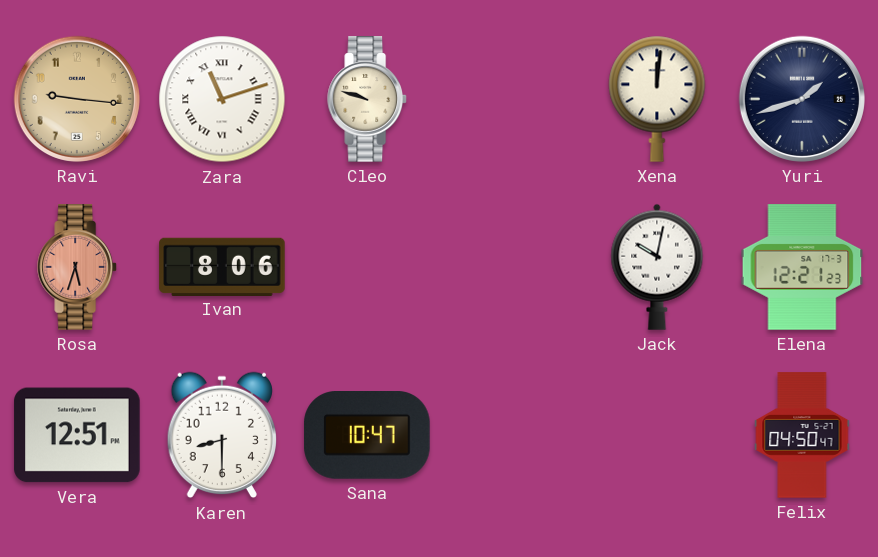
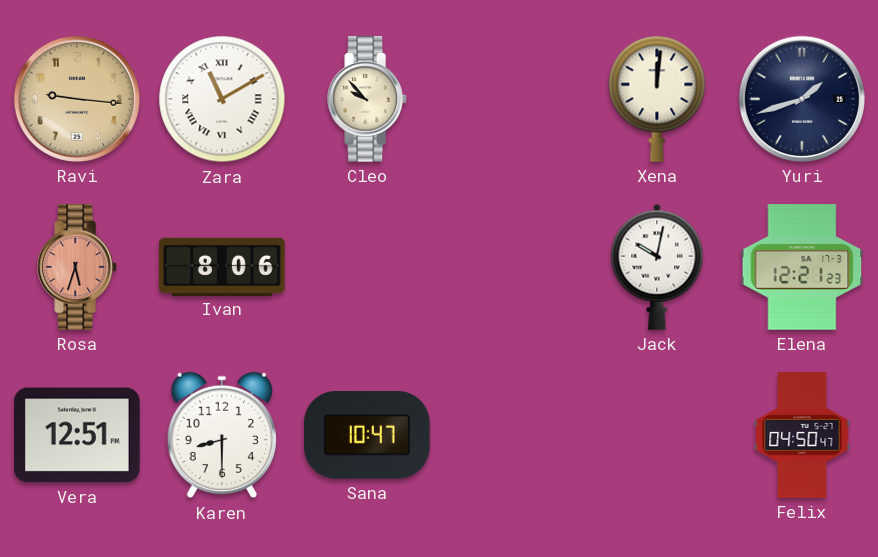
Zara: 11:12 -> 11:10 (222, 99)
Cleo: 9:48 -> 9:53 (368, 99)
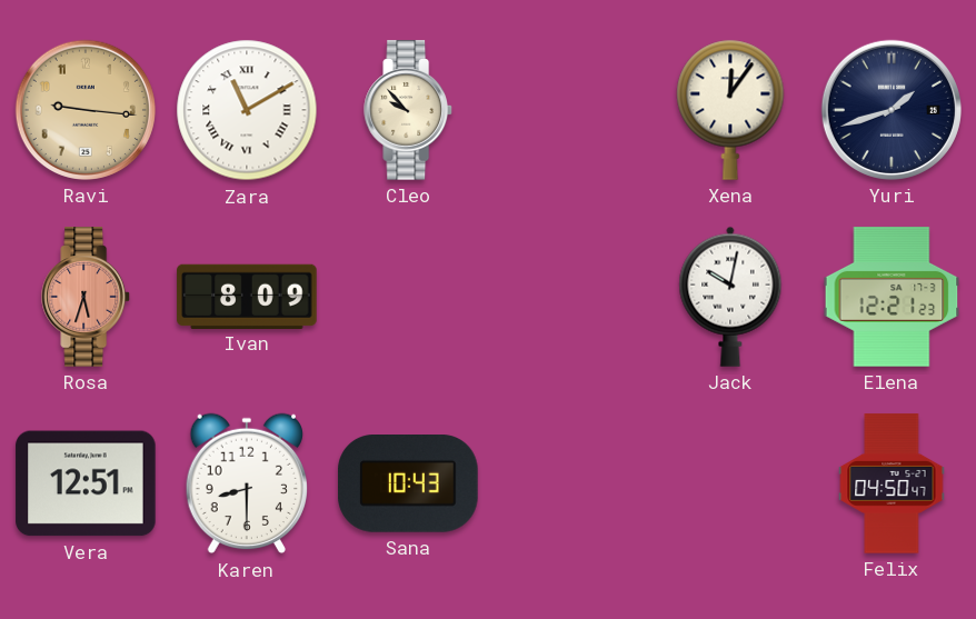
Xena: 12:01 -> 12:06 (730, 110)
Ivan: 8:06 -> 8:09 (247, 296)
Sana: 10:47 -> 10:43 (408, 485)
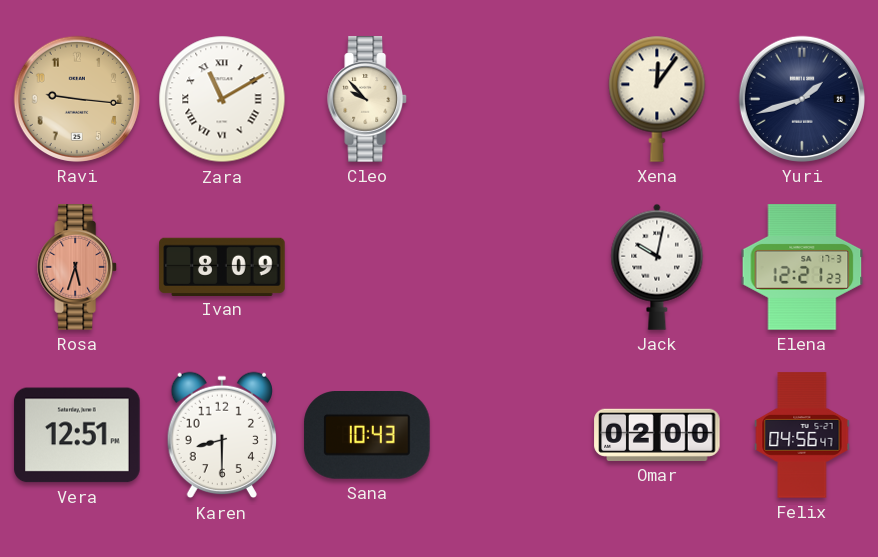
Omar: none -> 02:00 (657, 435)
Felix: 04:50 -> 04:56 (802, 435)
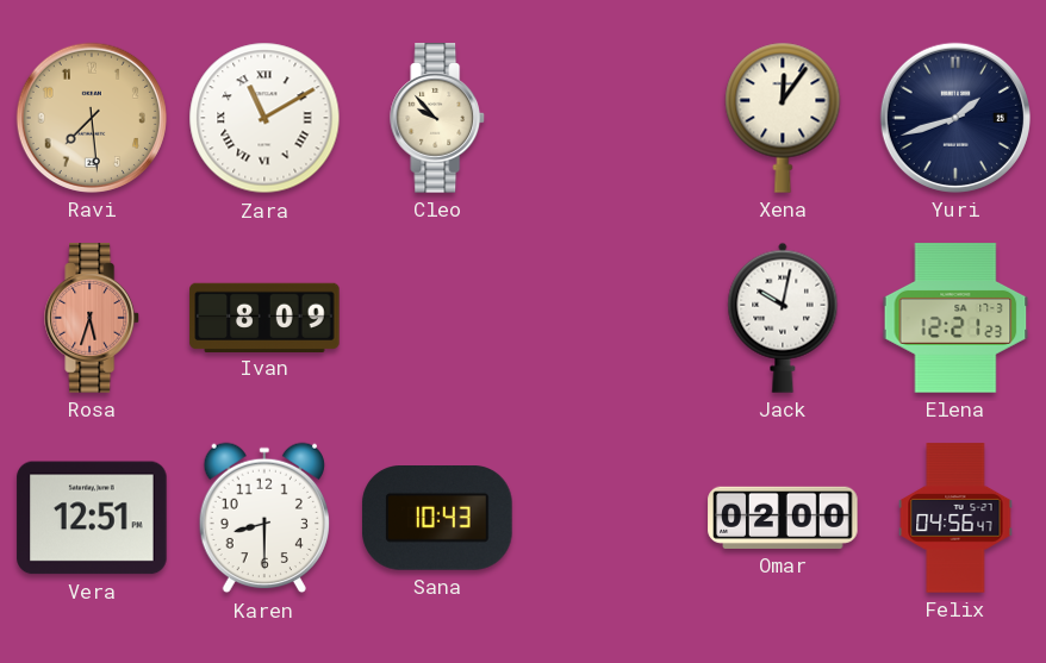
Ravi: 9:16 -> 7:29 (92, 118)
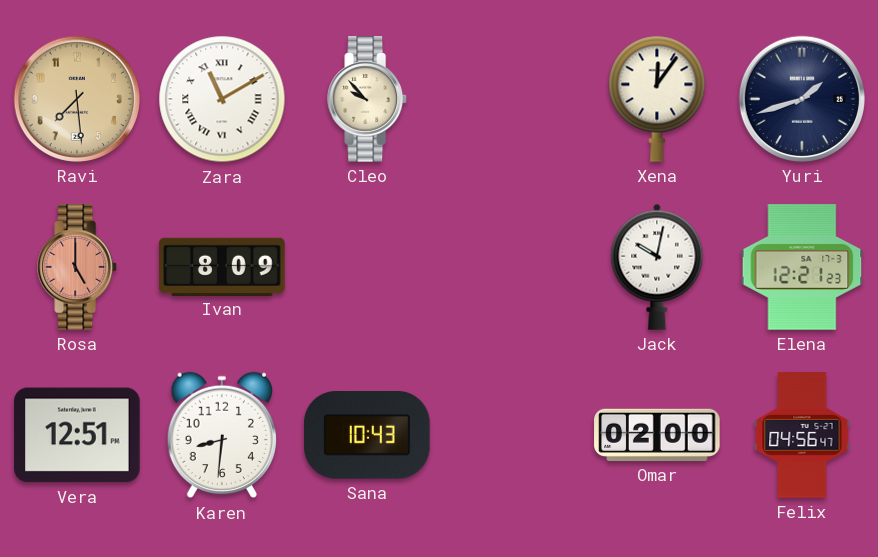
Rosa: 5:33 -> 5:00 (78, 267)
Karen: 8:30 -> 8:31 (221, 435)
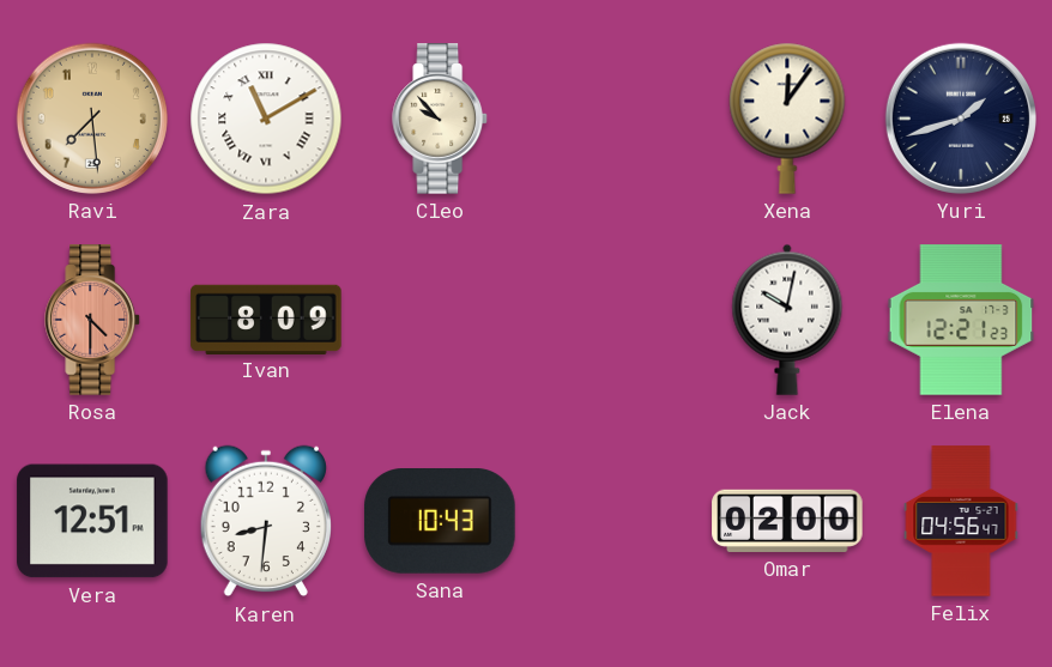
Rosa: 5:00 -> 4:30 (93, 320)
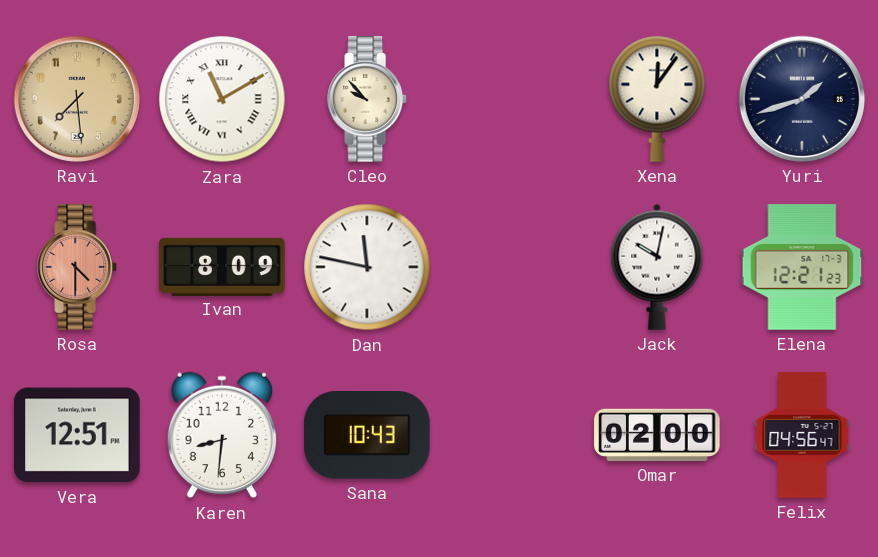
Dan: none -> 11:47 (367, 267)
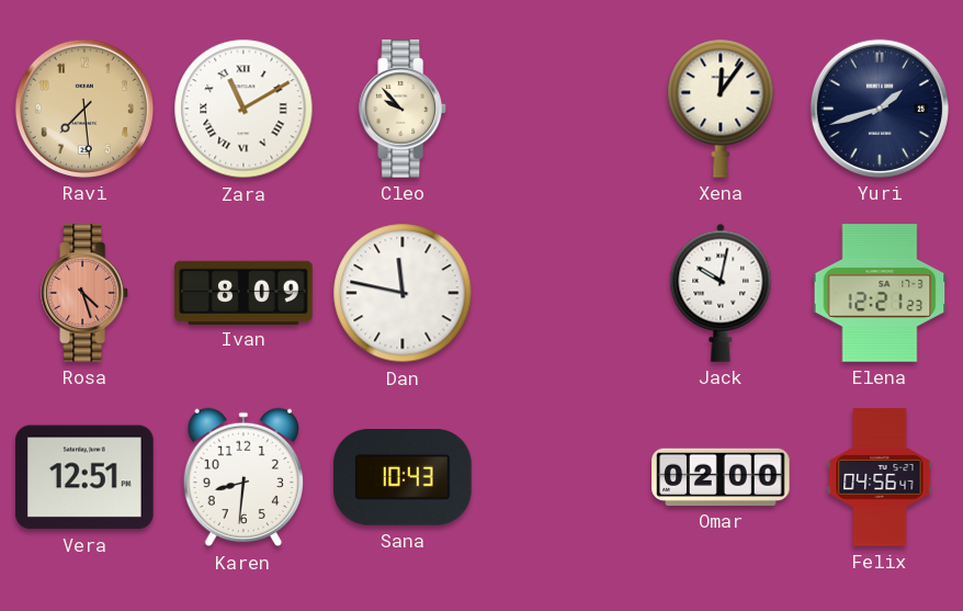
Rosa: 4:30 -> 4:27 (86, 293)
